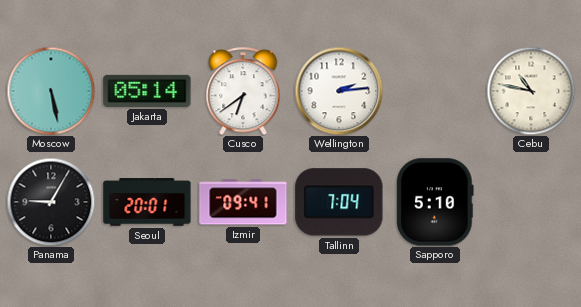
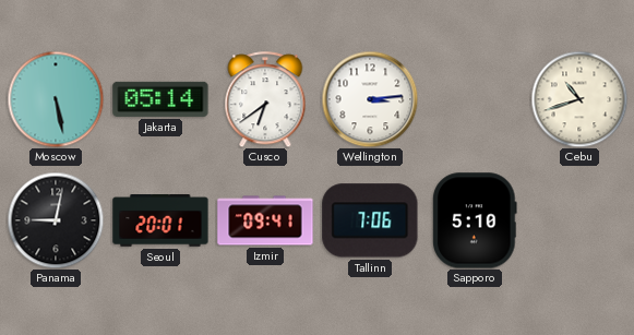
Wellington: 2:14 -> 3:14 (370, 99)
Cebu: 10:47 -> 10:42 (579, 99)
Panama: 9:05 -> 9:02 (56, 220)
Tallinn: 7:04 -> 7:06 (370, 220)
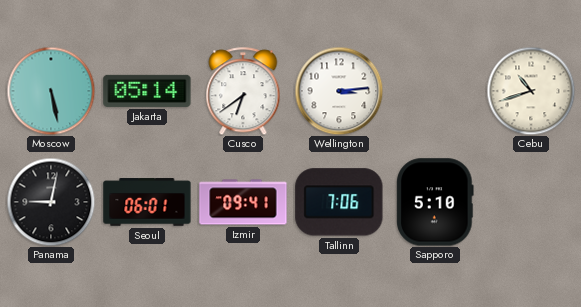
Seoul: 20:01 -> 06:01 (147, 202)
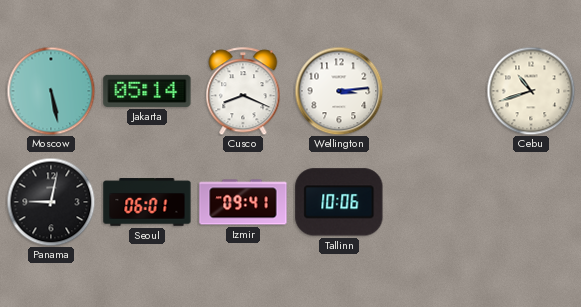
Cusco: 6:39 -> 8:19 (243, 91)
Tallinn: 7:06 -> 10:06 (339, 202)
Sapporo: 5:10 -> none (435, 202)
